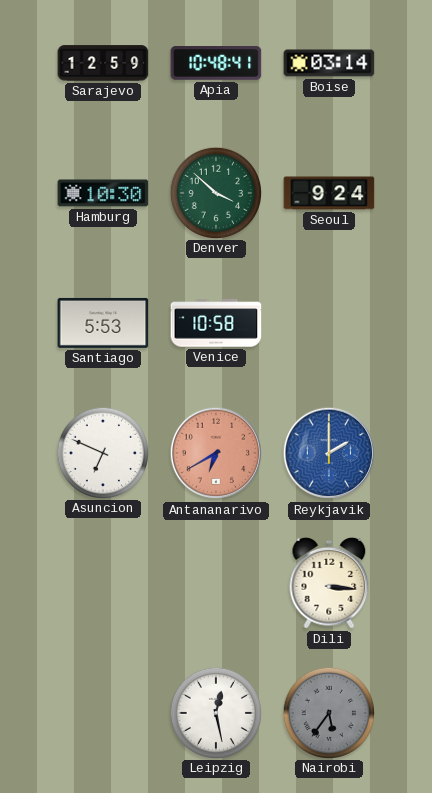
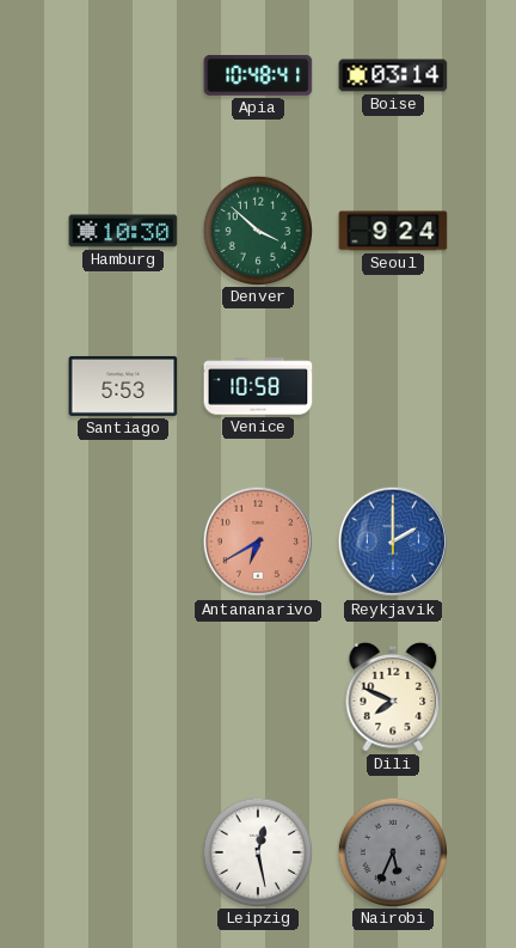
Sarajevo: 12:59 -> none (103, 63)
Asuncion: 6:49 -> none (102, 452)
Dili: 3:16 -> 7:49 (393, 697)
Nairobi: 5:36 -> 5:34 (392, 851)
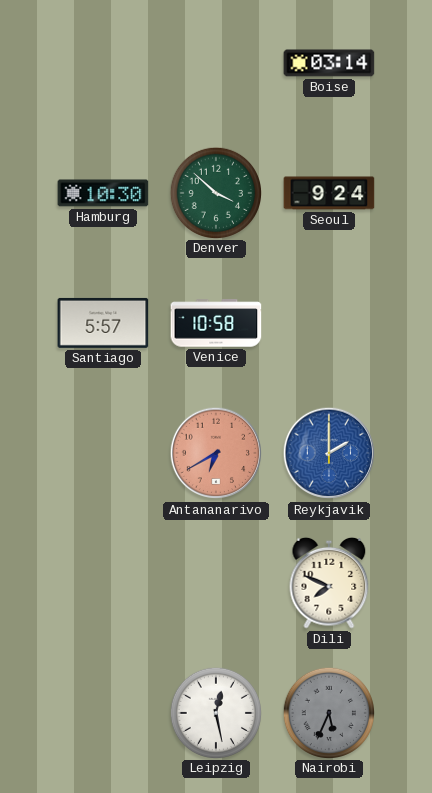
Apia: 10:48 -> none (258, 75)
Santiago: 5:53 -> 5:57 (103, 323)
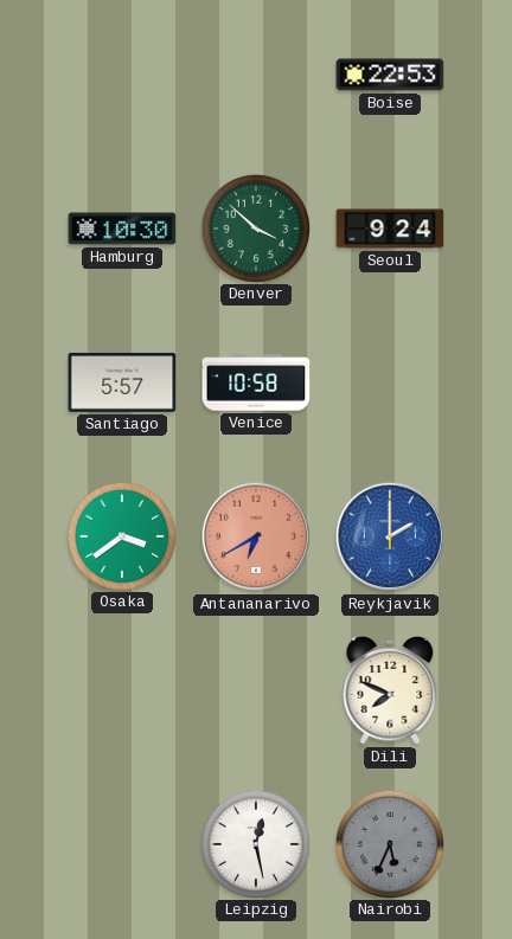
Boise: 03:14 -> 22:53 (390, 75)
Osaka: none -> 3:39 (121, 535)
